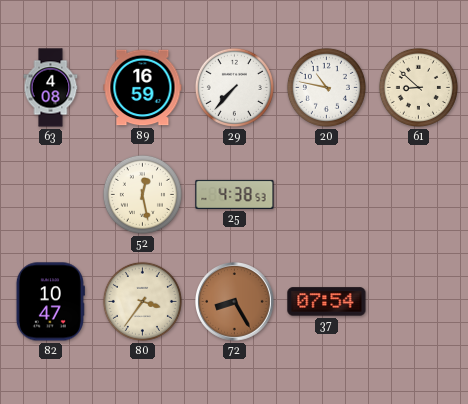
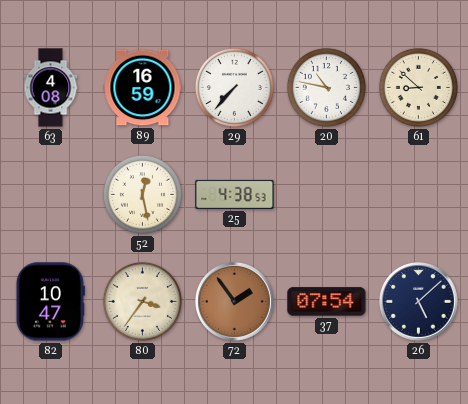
72: 8:25 -> 1:54 (235, 302)
26: none -> 5:08 (419, 302)
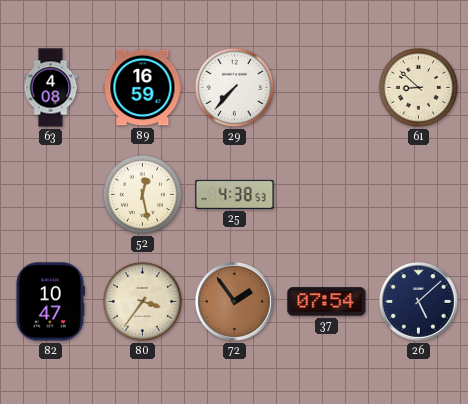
20: 10:47 -> none (326, 87)
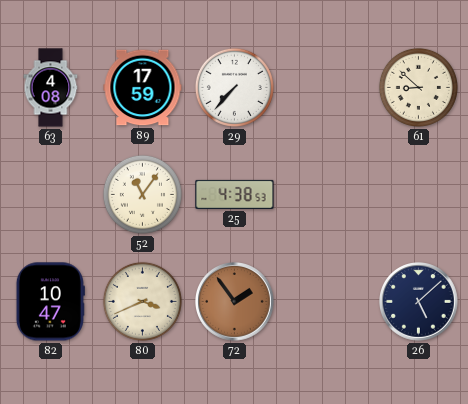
89: 16:59 -> 17:59 (143, 88)
52: 12:28 -> 11:06 (142, 194)
80: 3:36 -> 3:41 (142, 301)
37: 07:54 -> none (327, 302)
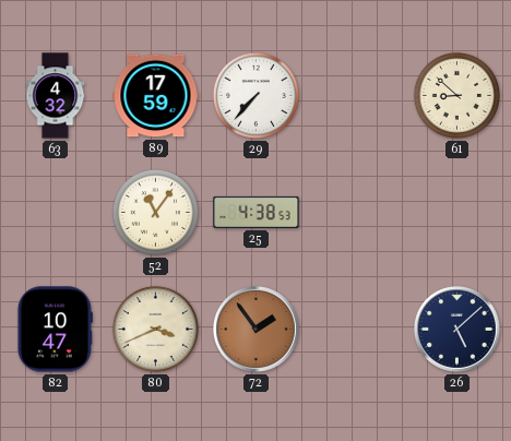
63: 4:08 -> 4:32 (56, 96)
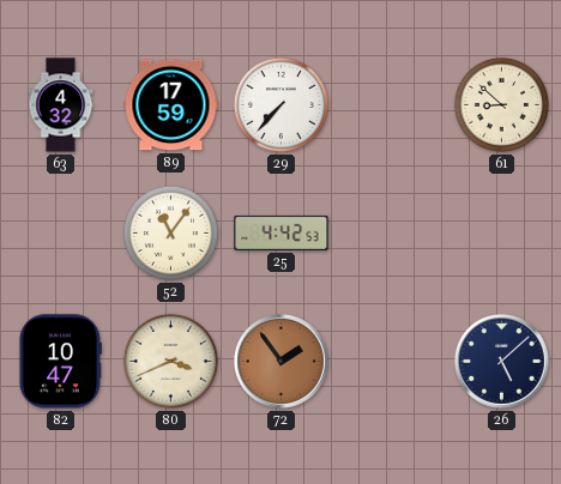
25: 4:38 -> 4:42 (282, 232)
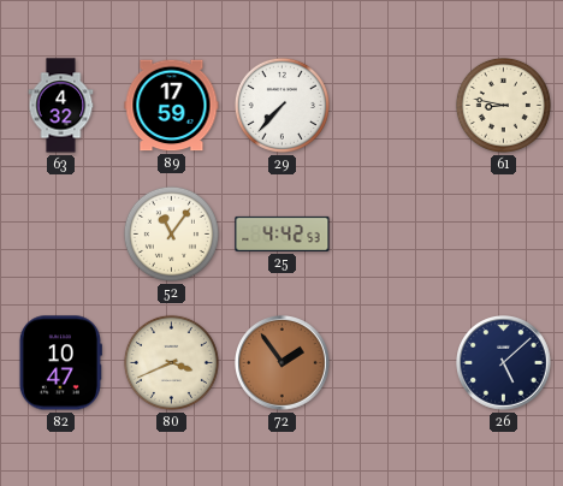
61: 8:52 -> 8:47 (503, 105)
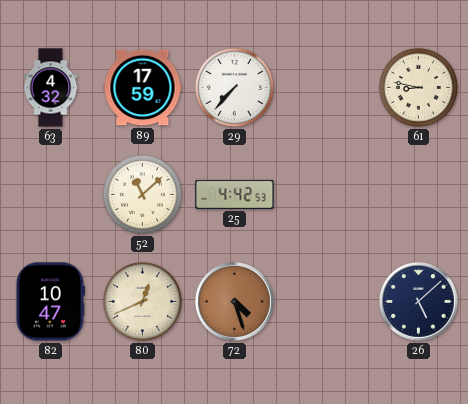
52: 11:06 -> 11:08 (142, 194)
80: 3:41 -> 12:41 (142, 301)
72: 1:54 -> 4:27 (235, 302)
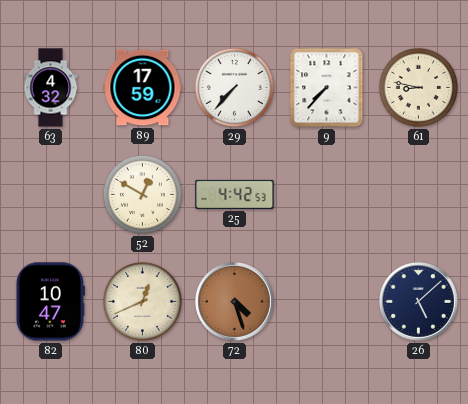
9: none -> 7:37 (327, 88)
52: 11:08 -> 12:50 (142, 194)
